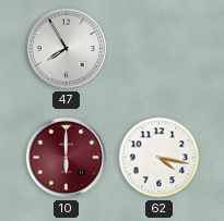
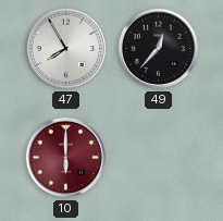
49: none -> 12:37 (159, 49)
62: 4:17 -> none (160, 158)
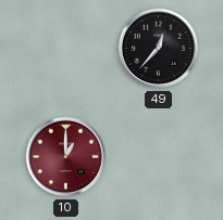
47: 7:55 -> none (66, 49)
10: 6:00 -> 1:00 (66, 157)
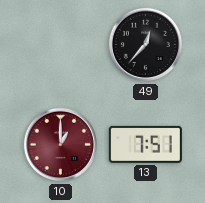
13: none -> 7:51 (145, 144)
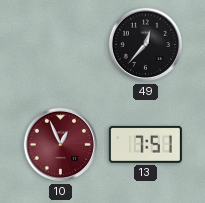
10: 1:00 -> 12:56 (61, 145)
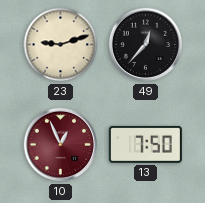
23: none -> 9:12 (61, 45)
13: 7:51 -> 7:50 (145, 144)
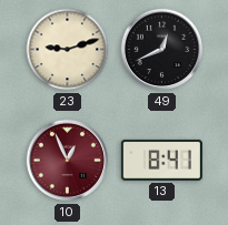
49: 12:37 -> 12:41 (162, 50)
13: 7:50 -> 8:41 (161, 160)
